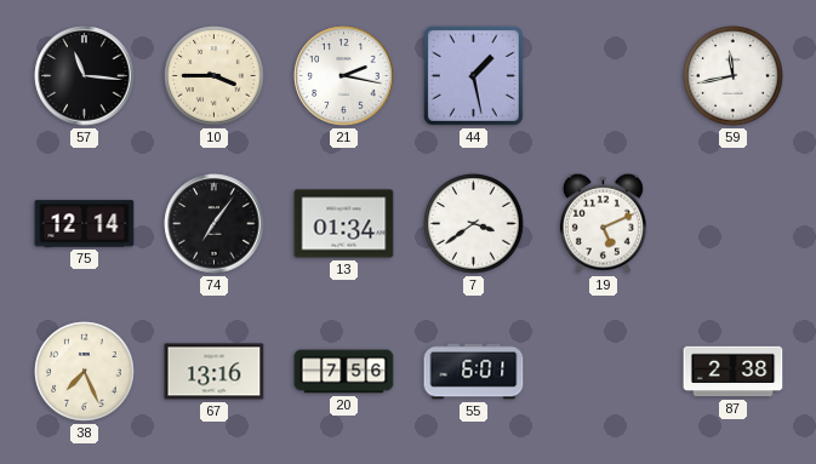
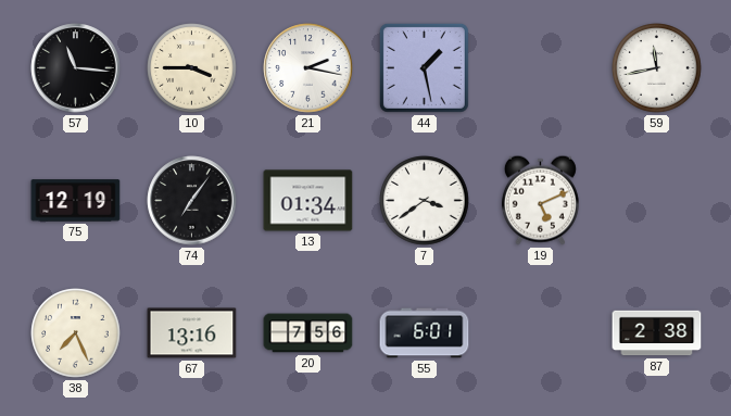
75: 12:14 -> 12:19 (76, 201)
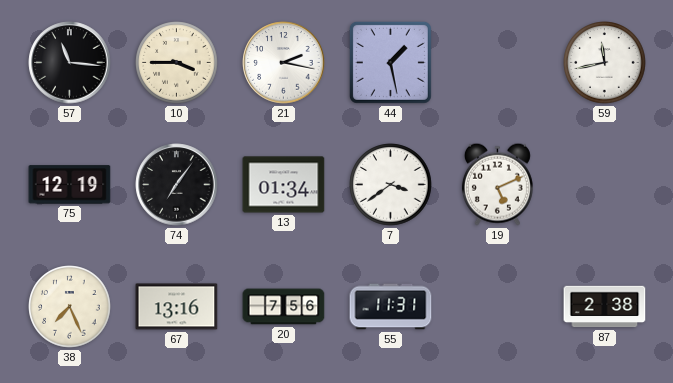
55: 6:01 -> 11:31 (391, 307)
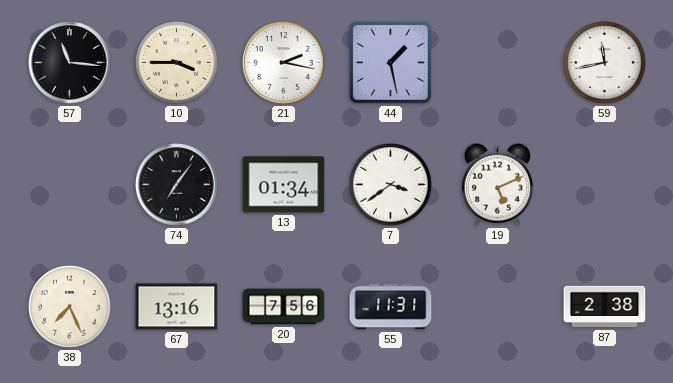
75: 12:19 -> none (70, 185)
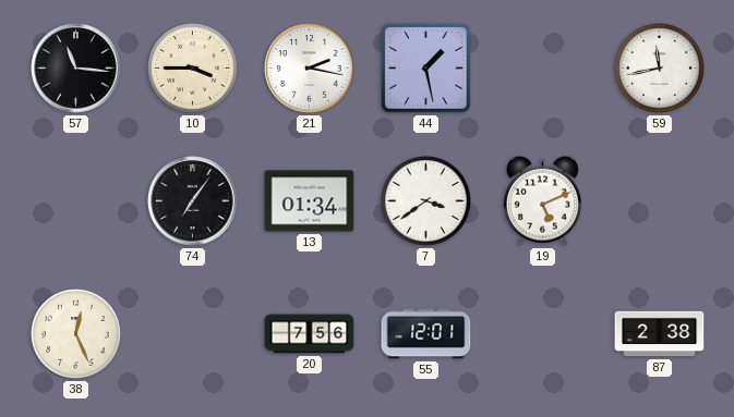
38: 7:26 -> 12:26 (76, 334)
67: 13:16 -> none (177, 307)
55: 11:31 -> 12:01 (426, 334)
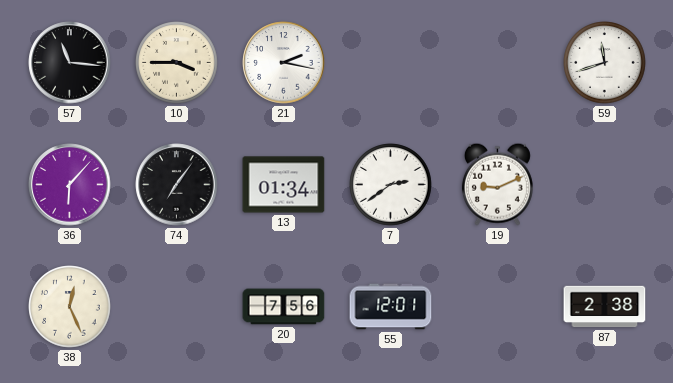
44: 1:28 -> none (425, 68)
59: 11:43 -> 11:42 (605, 63)
36: none -> 6:07 (70, 185)
7: 3:39 -> 2:39 (391, 185)
19: 5:11 -> 9:11 (497, 184)
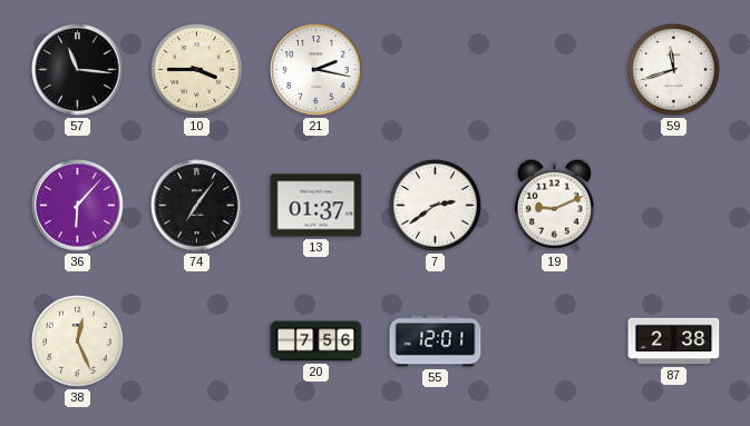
13: 01:34 -> 01:37 (316, 206)
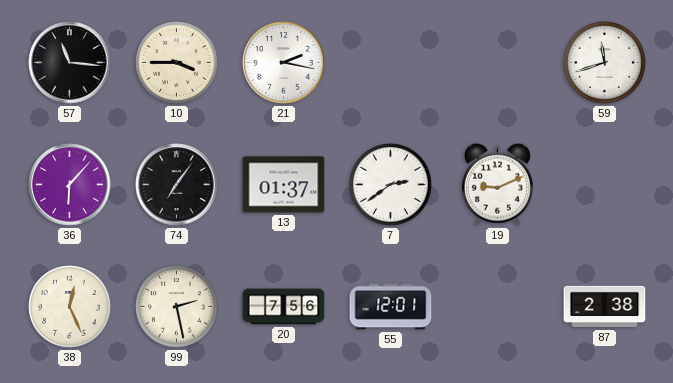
99: none -> 2:28 (177, 307)
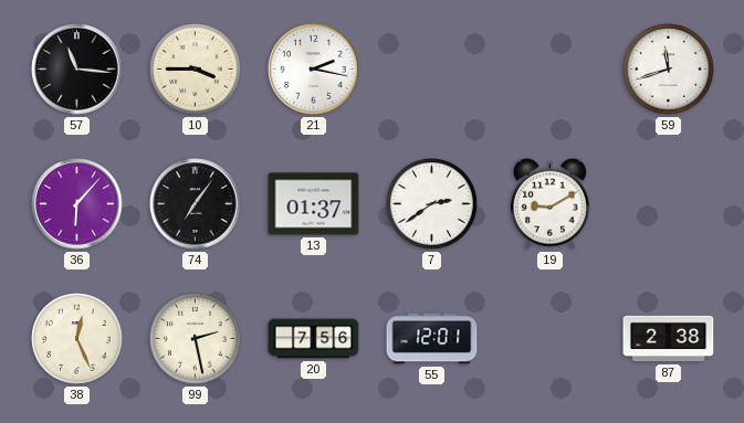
19: 9:11 -> 9:10 (549, 203)
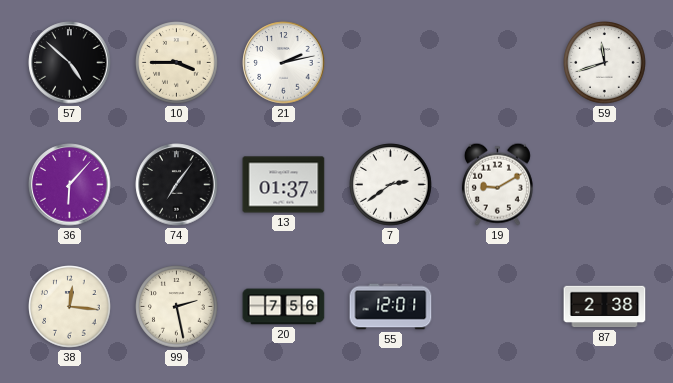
57: 11:16 -> 4:52 (70, 63)
21: 2:17 -> 2:13 (284, 63)
38: 12:26 -> 12:16 (70, 307)
